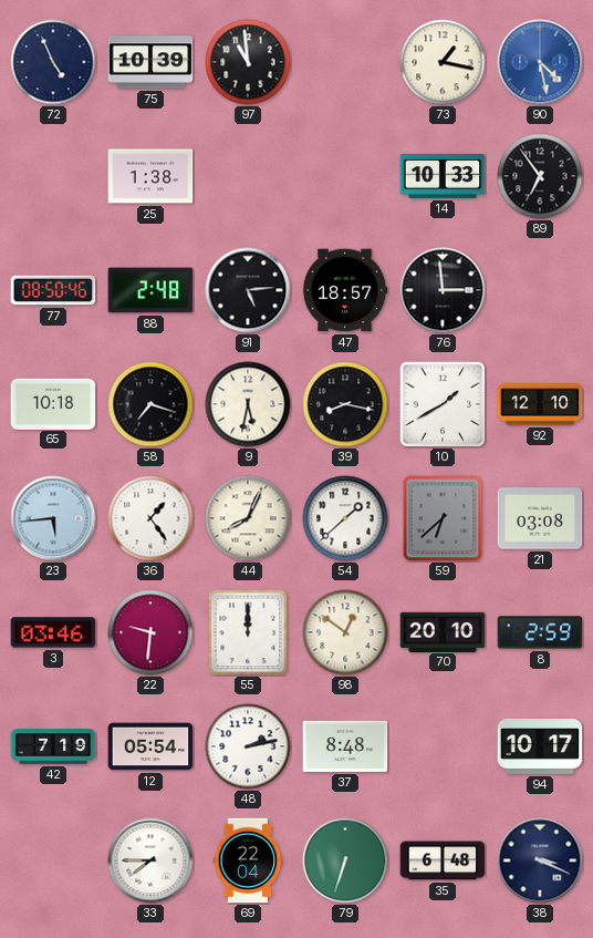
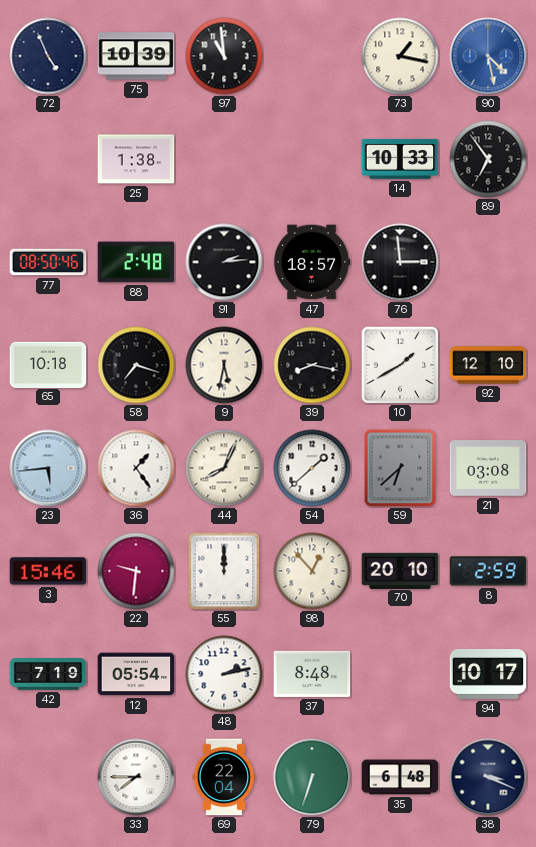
91: 5:14 -> 2:14 (224, 262)
3: 03:46 -> 15:46 (48, 571)
98: 12:51 -> 12:53 (312, 571)
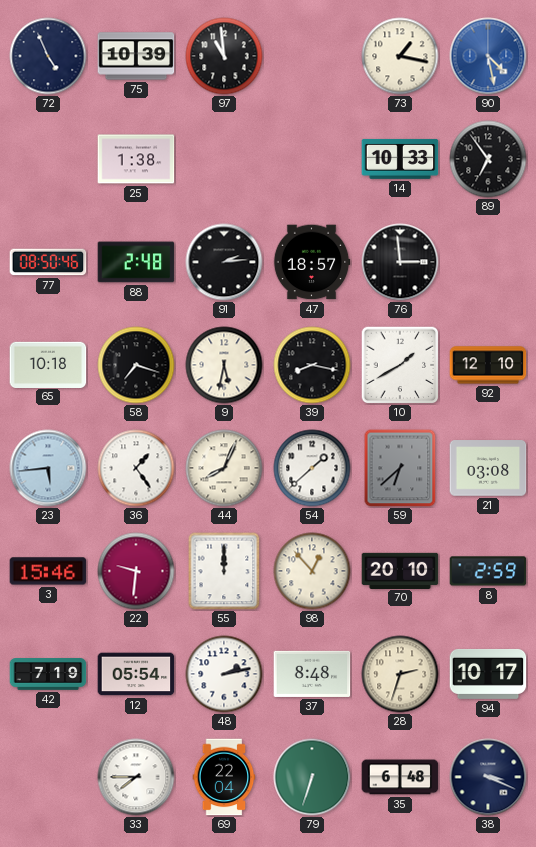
28: none -> 2:33 (400, 674)
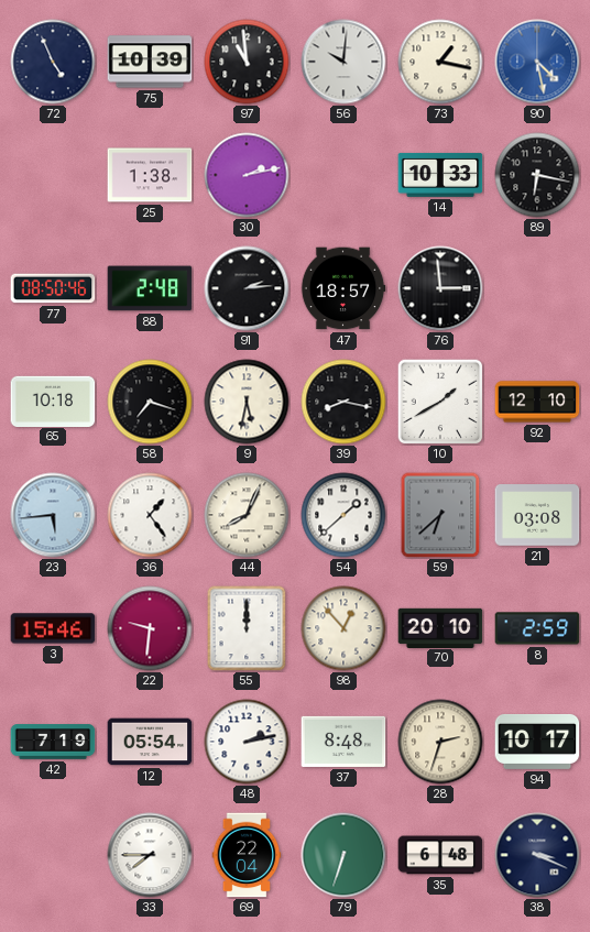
56: none -> 10:01 (343, 62)
30: none -> 2:13 (247, 175)
89: 6:54 -> 6:17 (537, 175)
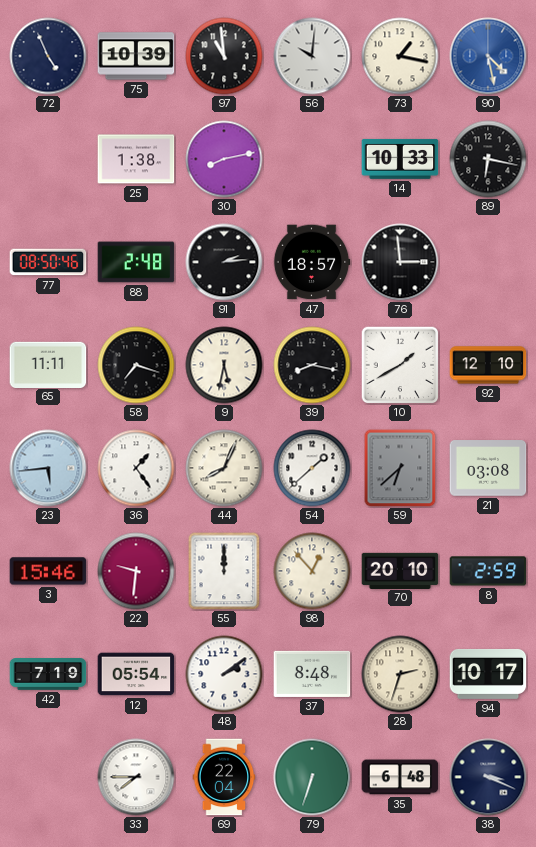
30: 2:13 -> 8:13 (224, 159)
65: 10:18 -> 11:11 (48, 364)
48: 2:13 -> 2:09 (224, 674)
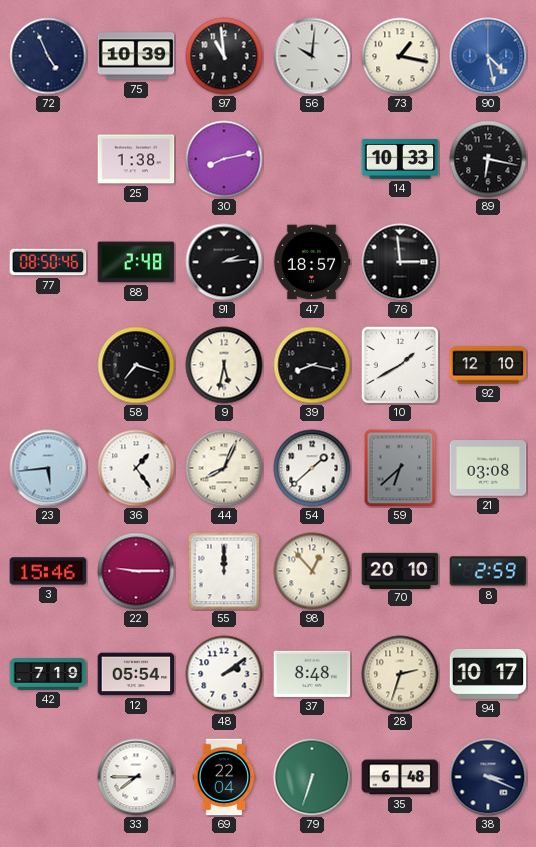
65: 11:11 -> none (48, 364)
22: 9:31 -> 9:15 (136, 571)
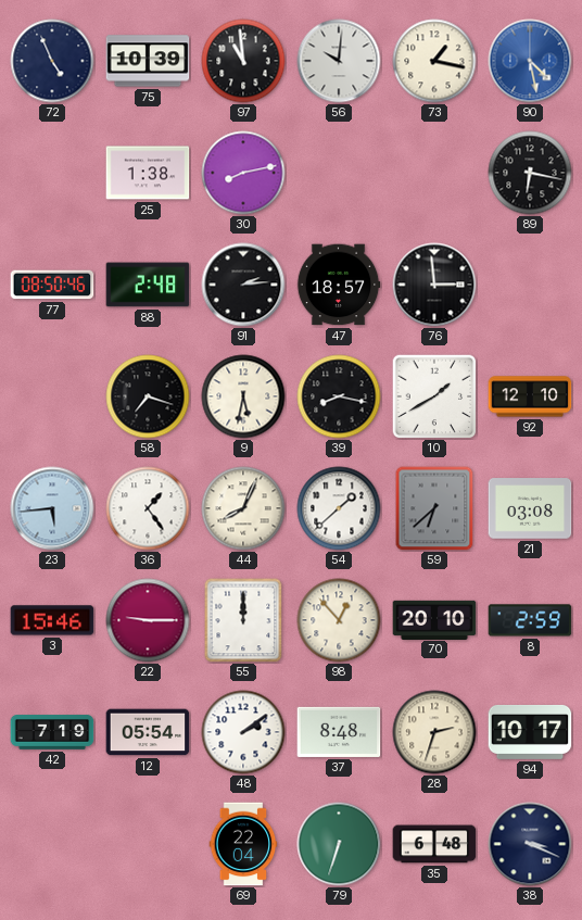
14: 10:33 -> none (400, 159)
33: 7:45 -> none (136, 777)
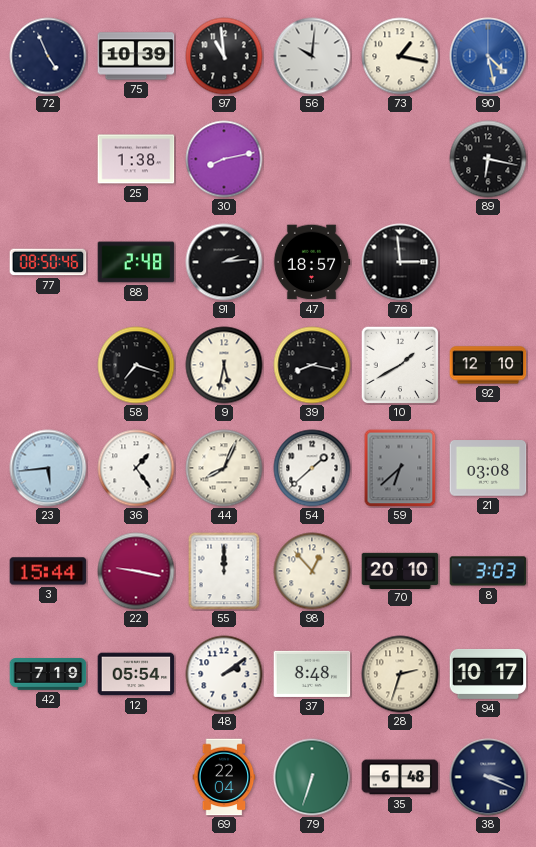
3: 15:46 -> 15:44 (48, 571)
22: 9:15 -> 9:17 (136, 571)
8: 2:59 -> 3:03 (488, 571)
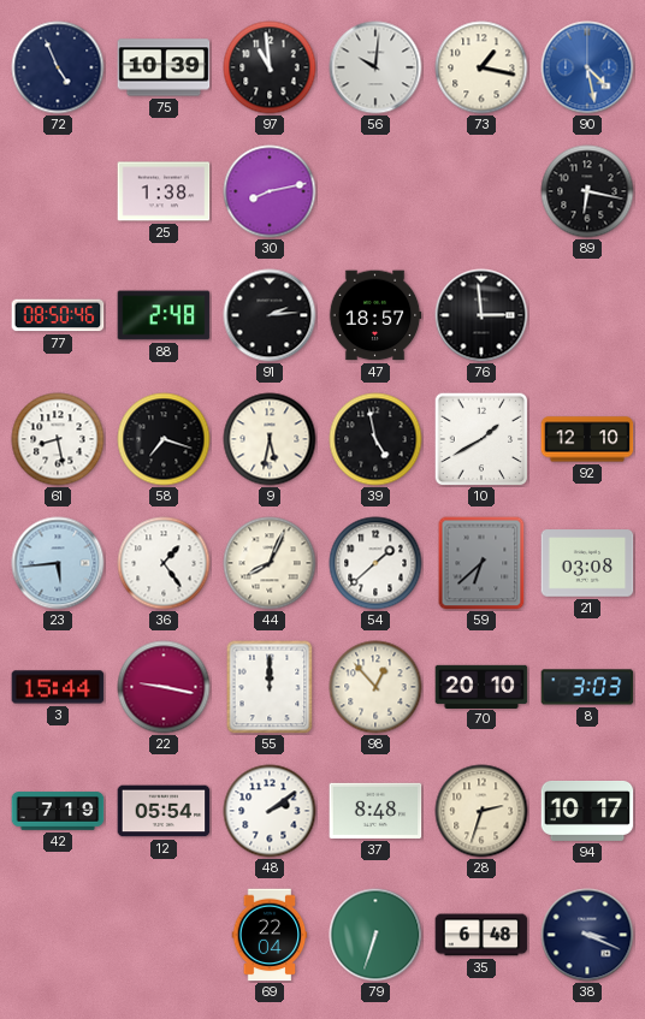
61: none -> 8:28 (58, 439)
39: 8:17 -> 4:58 (375, 439)
